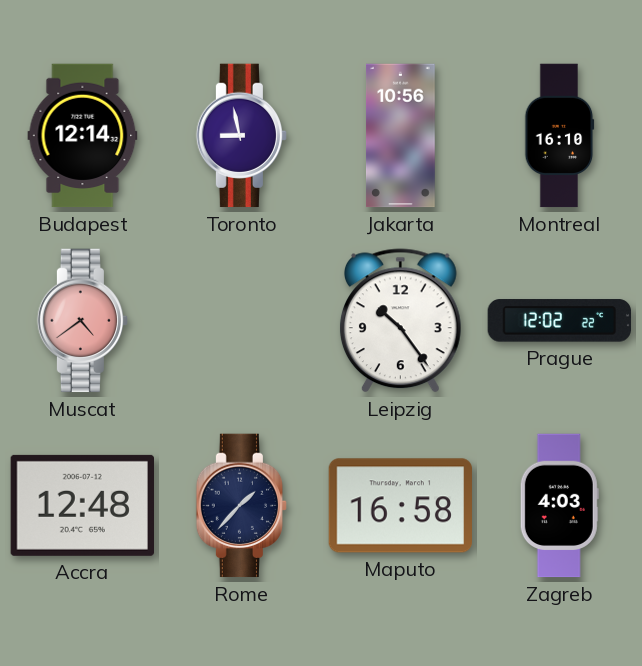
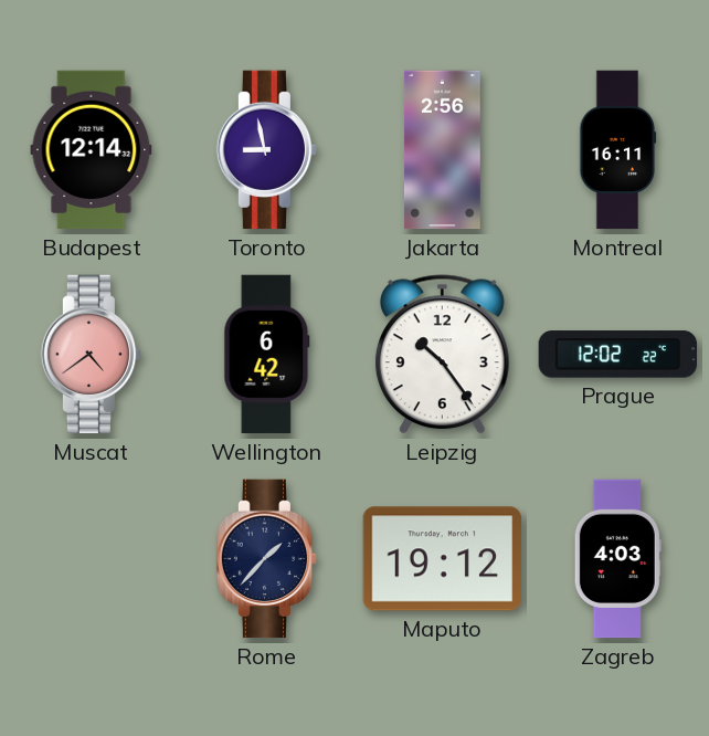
Jakarta: 10:56 -> 2:56 (443, 150)
Montreal: 16:10 -> 16:11 (618, 150)
Wellington: none -> 6:42 (267, 355)
Accra: 12:48 -> none (82, 505)
Maputo: 16:58 -> 19:12 (442, 559)
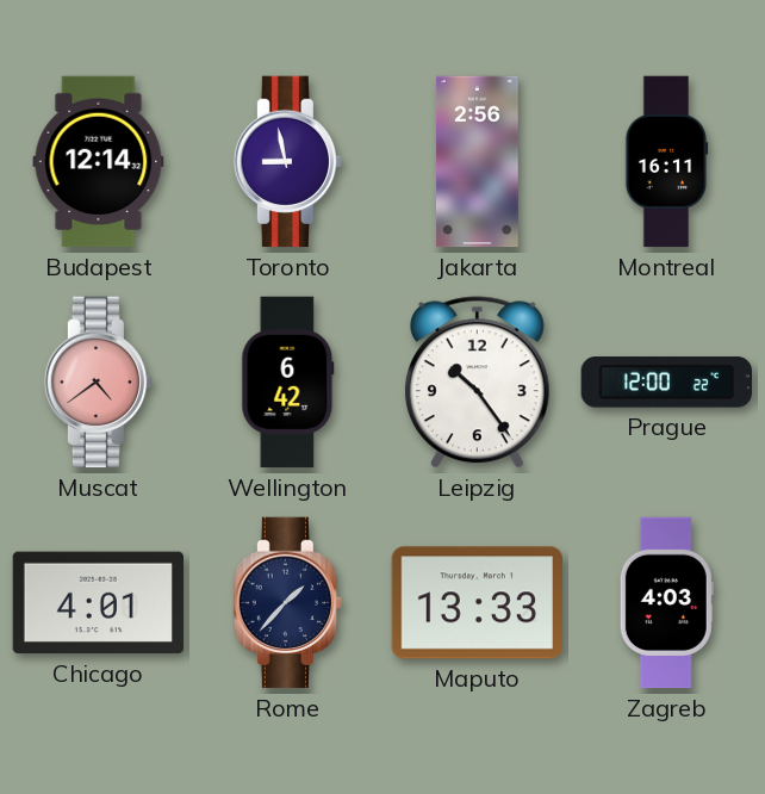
Prague: 12:02 -> 12:00 (666, 383)
Chicago: none -> 4:01 (98, 603)
Maputo: 19:12 -> 13:33 (477, 603)
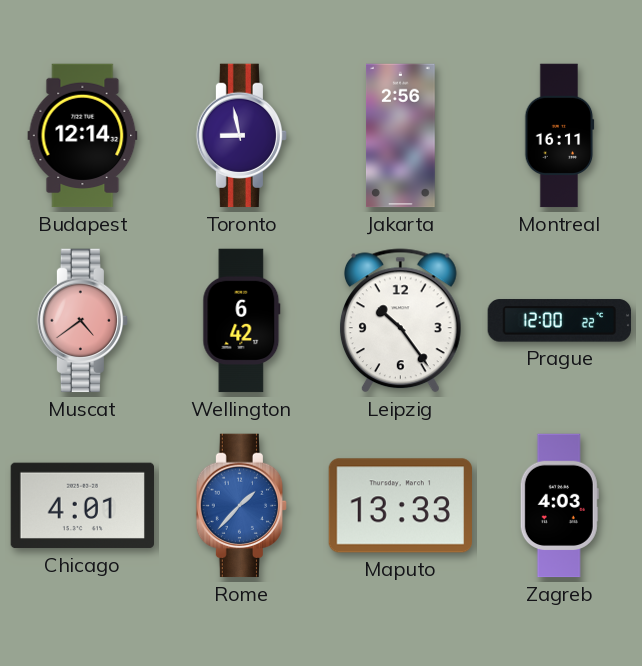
Rome dial: navy -> blue (241, 506)
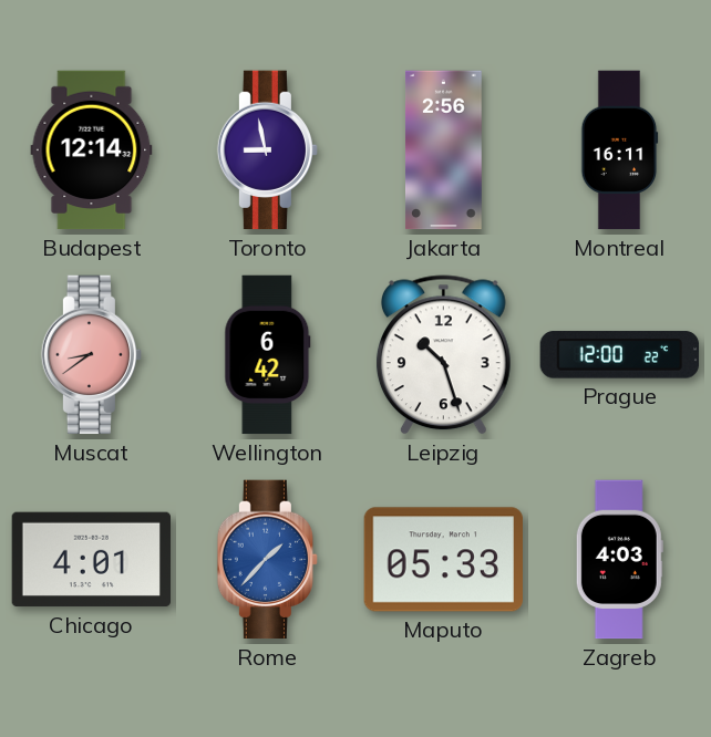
Muscat: 4:39 -> 8:39 (91, 355)
Leipzig: 10:24 -> 10:27 (443, 355)
Maputo: 13:33 -> 05:33 (443, 560)
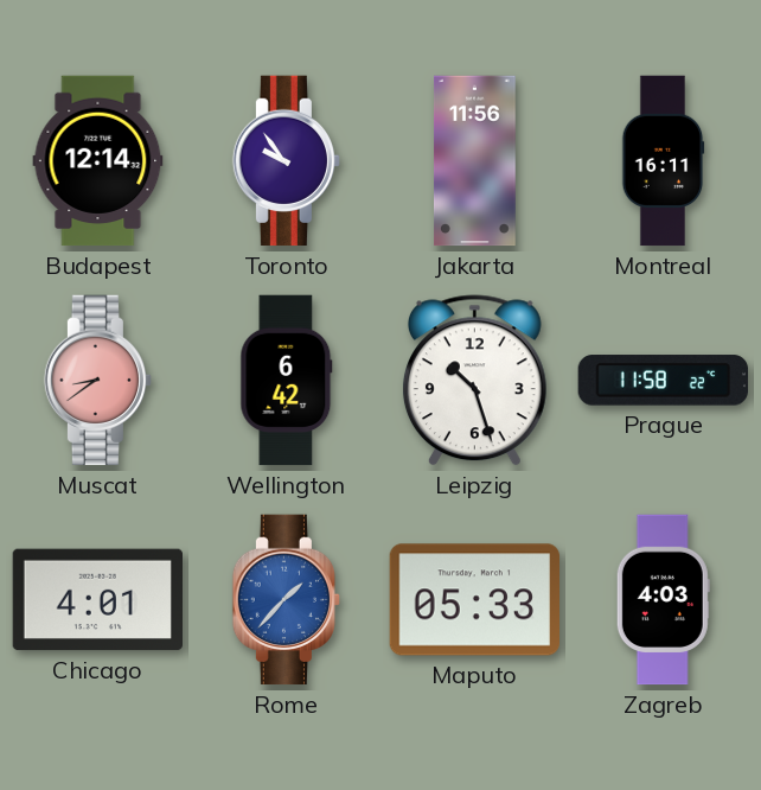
Toronto: 8:58 -> 9:54 (286, 161)
Jakarta: 2:56 -> 11:56 (475, 161)
Prague: 12:00 -> 11:58 (663, 381)
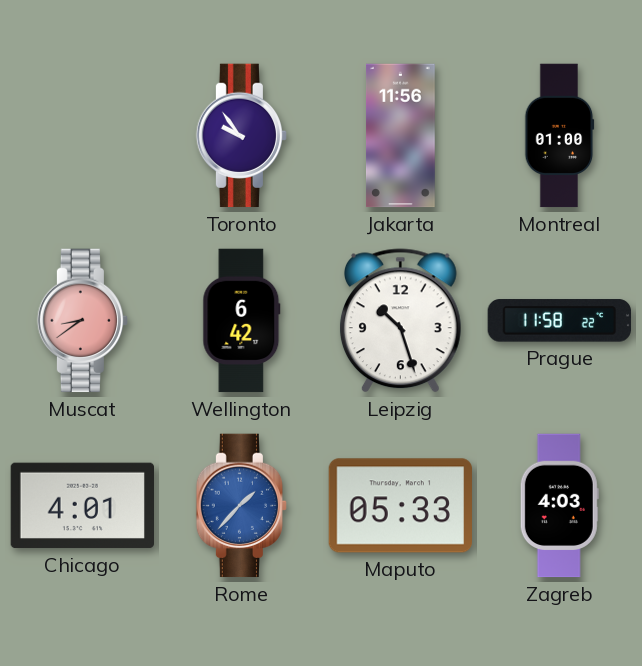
Budapest: 12:14 -> none (98, 161)
Montreal: 16:11 -> 01:00 (560, 136)
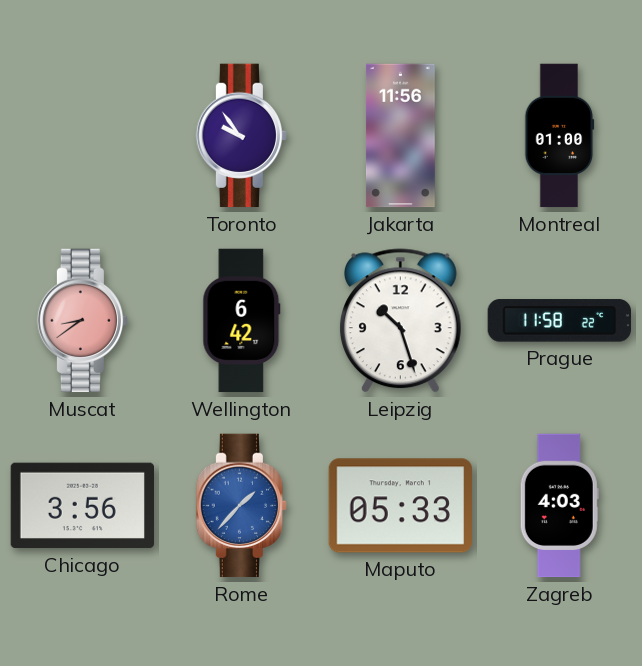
Chicago: 4:01 -> 3:56 (82, 506)
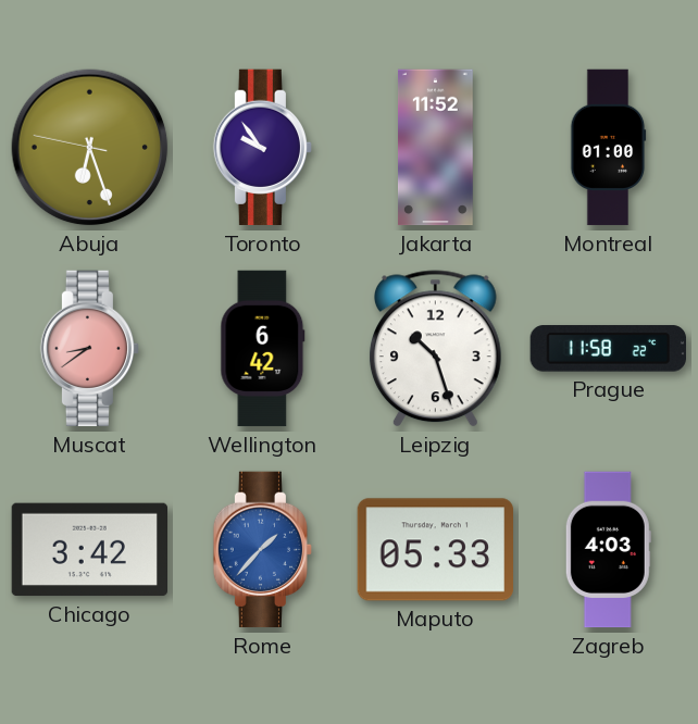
Abuja: none -> 6:26 (90, 148)
Jakarta: 11:56 -> 11:52 (436, 148)
Chicago: 3:56 -> 3:42 (89, 550)
